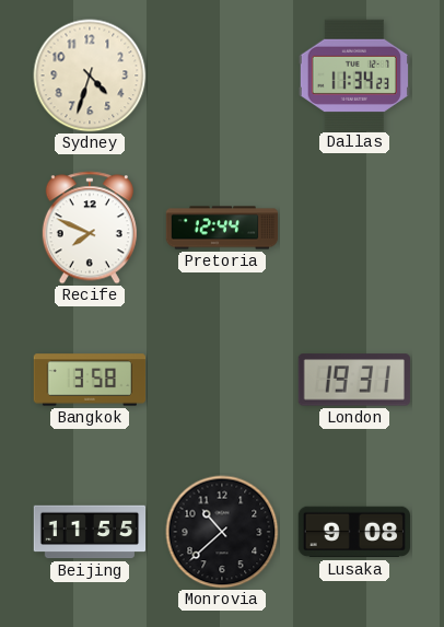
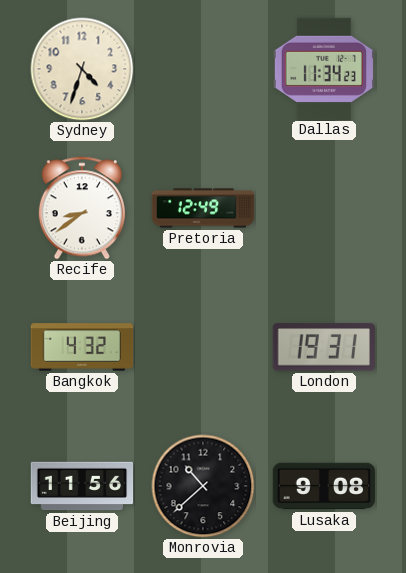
Recife: 7:49 -> 8:39 (82, 208)
Pretoria: 12:44 -> 12:49 (203, 208)
Bangkok: 3:58 -> 4:32 (82, 347)
Beijing: 11:55 -> 11:56 (82, 486)
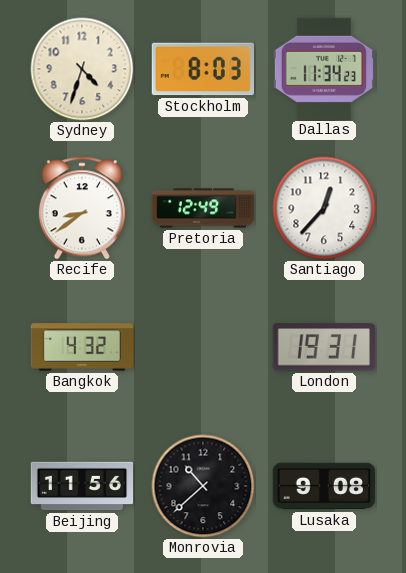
Stockholm: none -> 8:03 (202, 69)
Santiago: none -> 12:37 (324, 208)
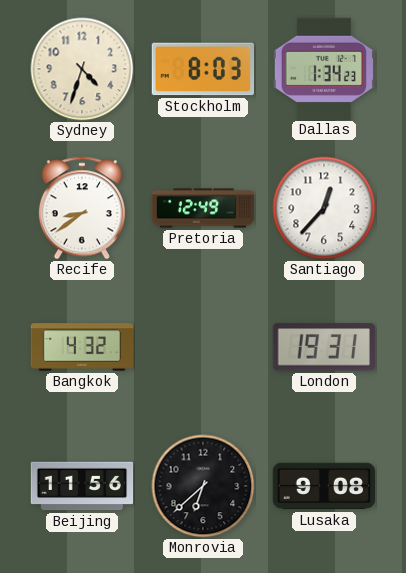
Dallas: 11:34 -> 1:34 (323, 68)
Monrovia: 10:38 -> 6:38 (203, 486)
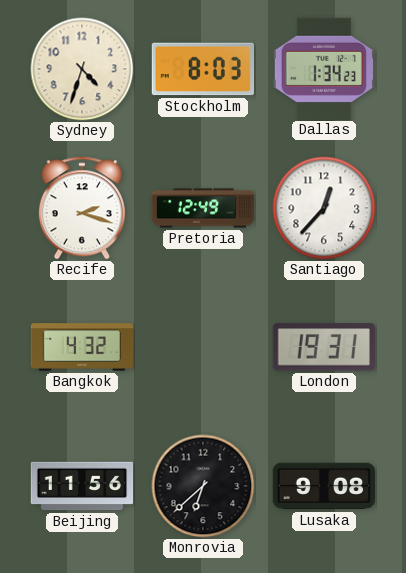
Recife: 8:39 -> 2:18 (82, 208)
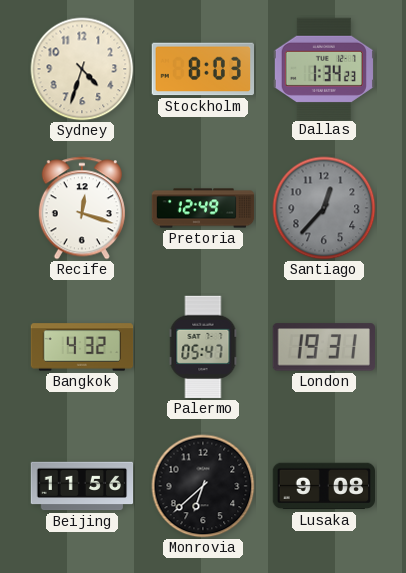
Recife: 2:18 -> 12:18 (82, 208)
Santiago dial: white -> grey (324, 208)
Palermo: none -> 05:47 (203, 347)
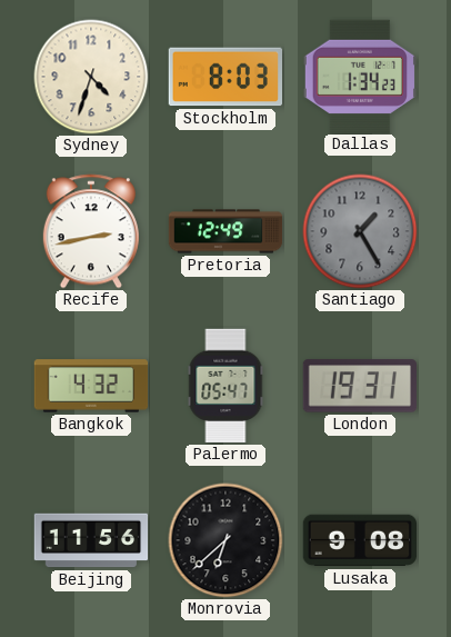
Recife: 12:18 -> 2:43 (91, 231)
Santiago: 12:37 -> 1:25 (360, 231)
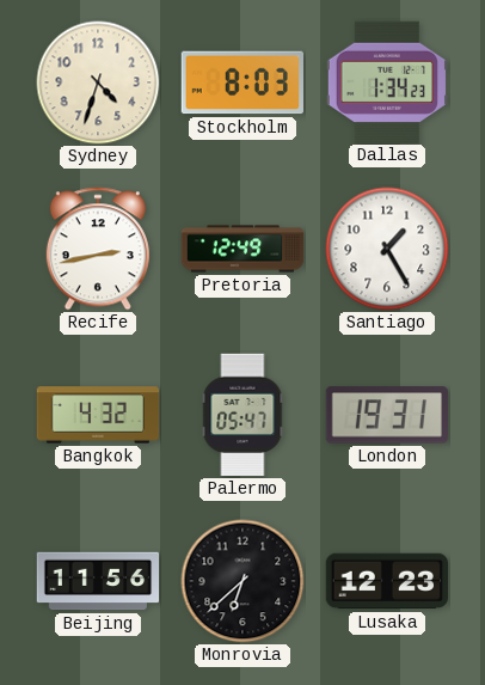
Santiago dial: grey -> white (387, 249)
Lusaka: 9:08 -> 12:23 (386, 581)
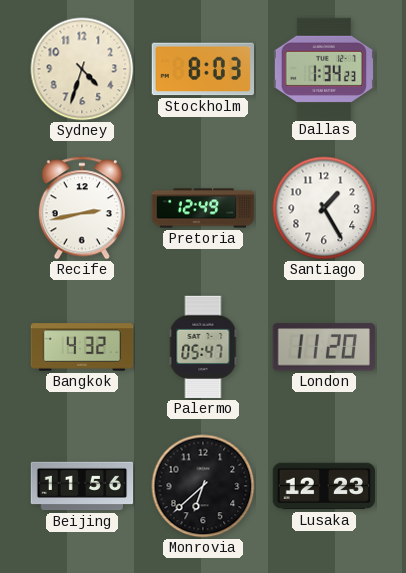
London: 19:31 -> 11:20 (323, 347)
